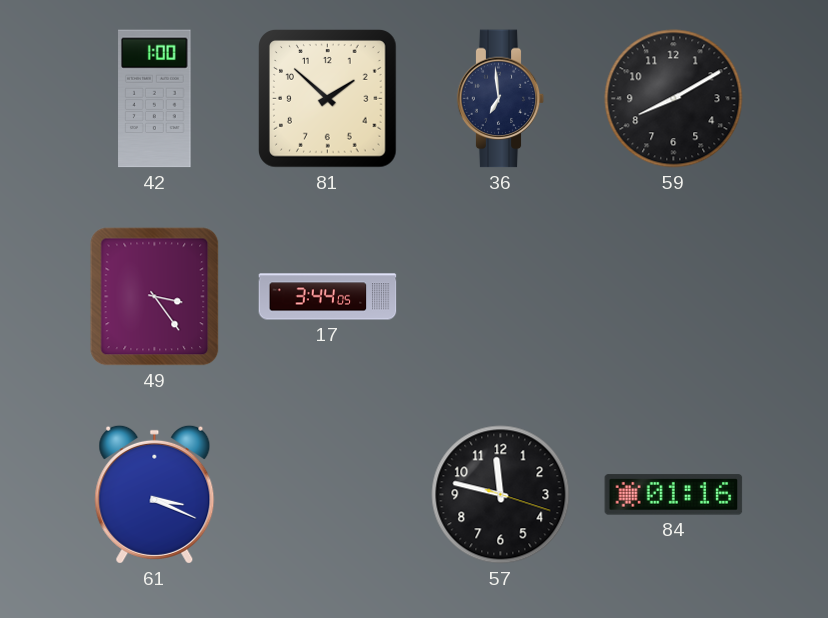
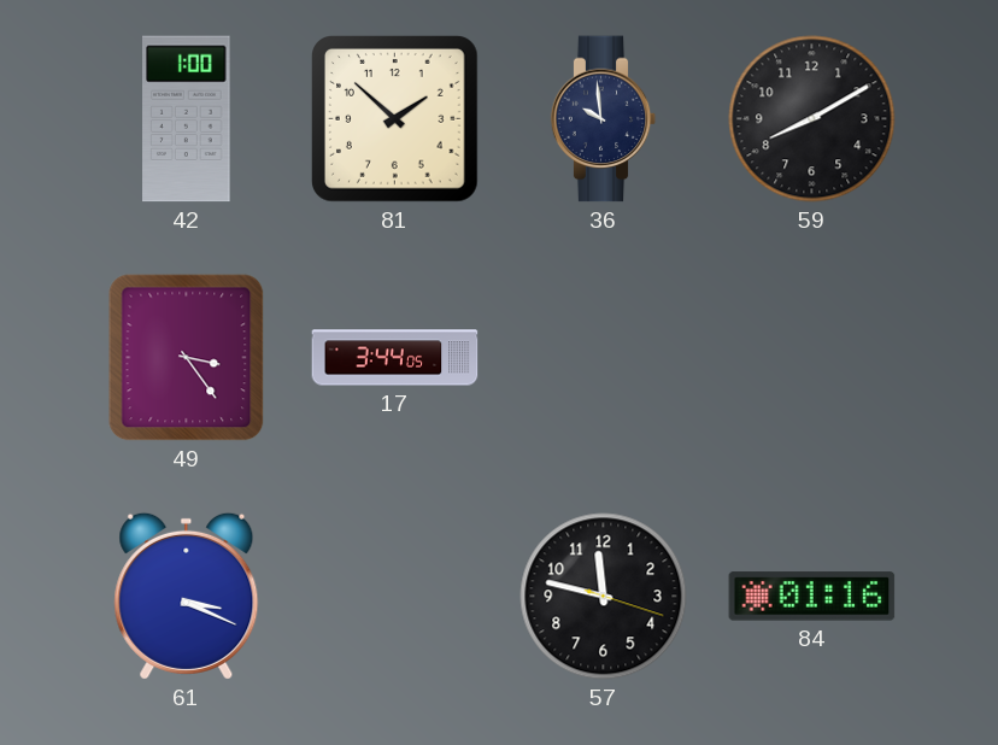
36: 6:59 -> 9:59 (604, 119)
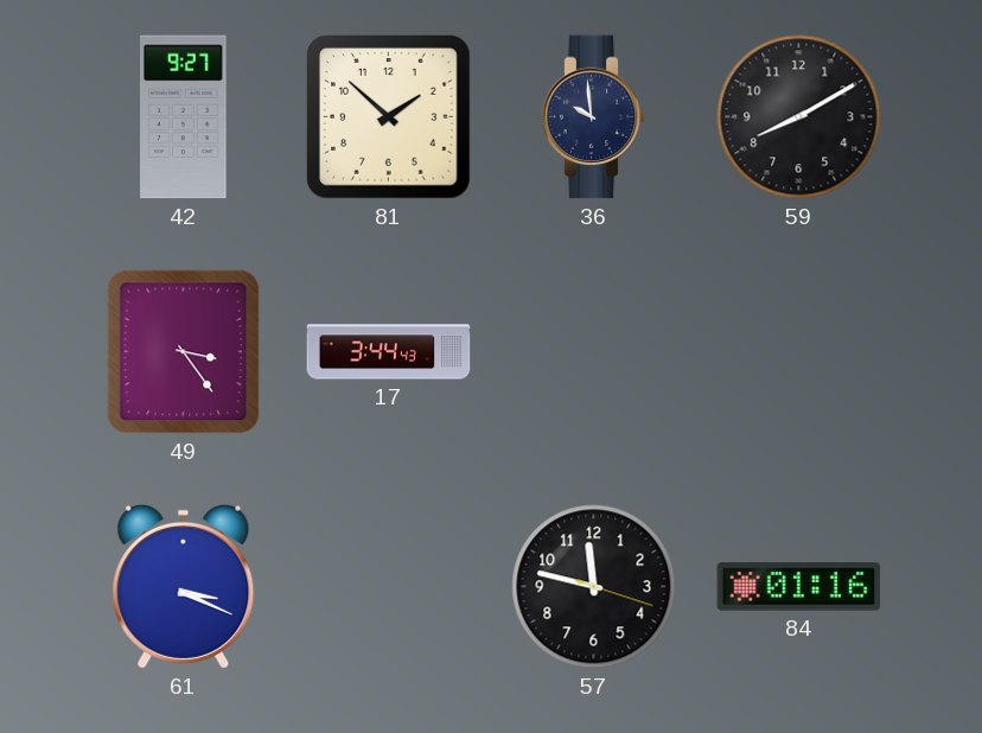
42: 1:00 -> 9:27 (184, 117)
17: 3:44:05 -> 3:44:43 (389, 352)
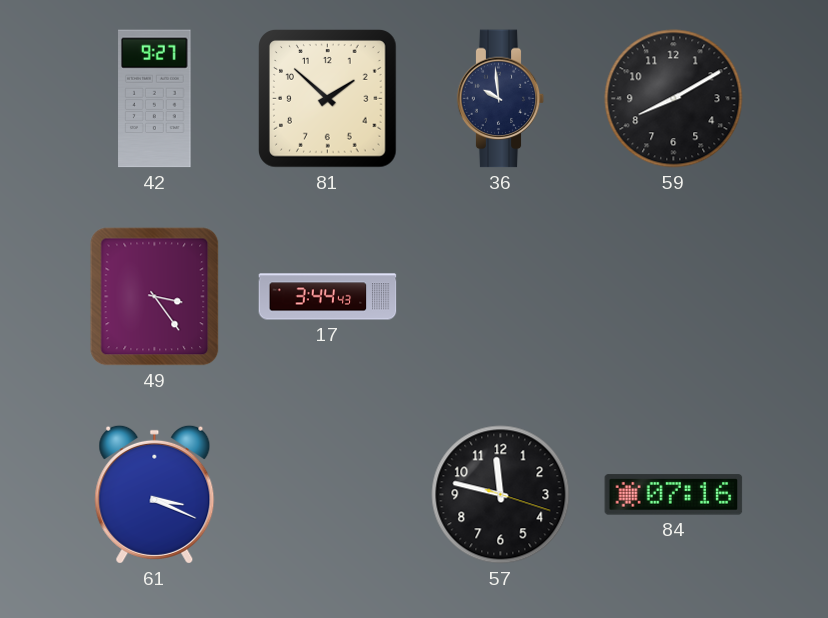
84: 01:16 -> 07:16 (674, 495)
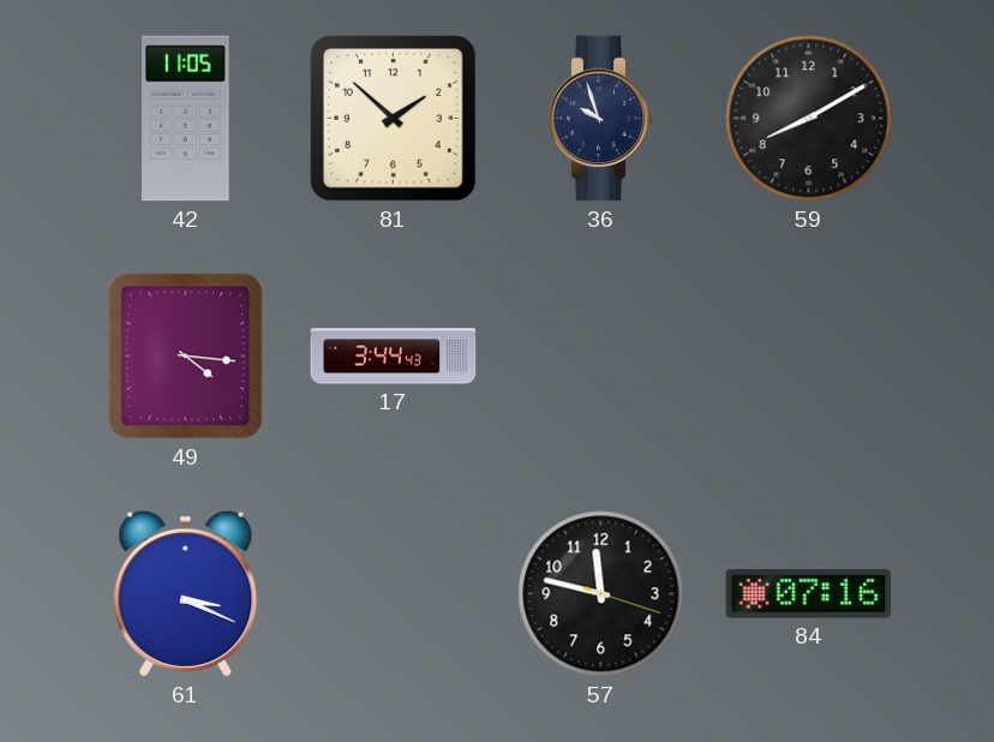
42: 9:27 -> 11:05 (186, 119)
36: 9:59 -> 9:57 (601, 119)
49: 3:24 -> 4:16 (186, 357)
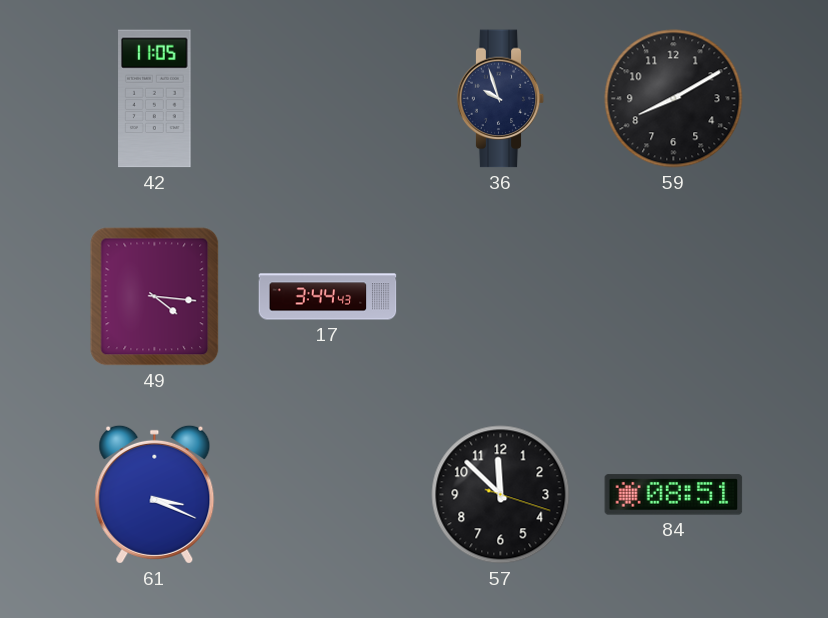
81: 1:52 -> none (394, 119)
57: 11:47 -> 11:52 (501, 495)
84: 07:16 -> 08:51 (674, 495)
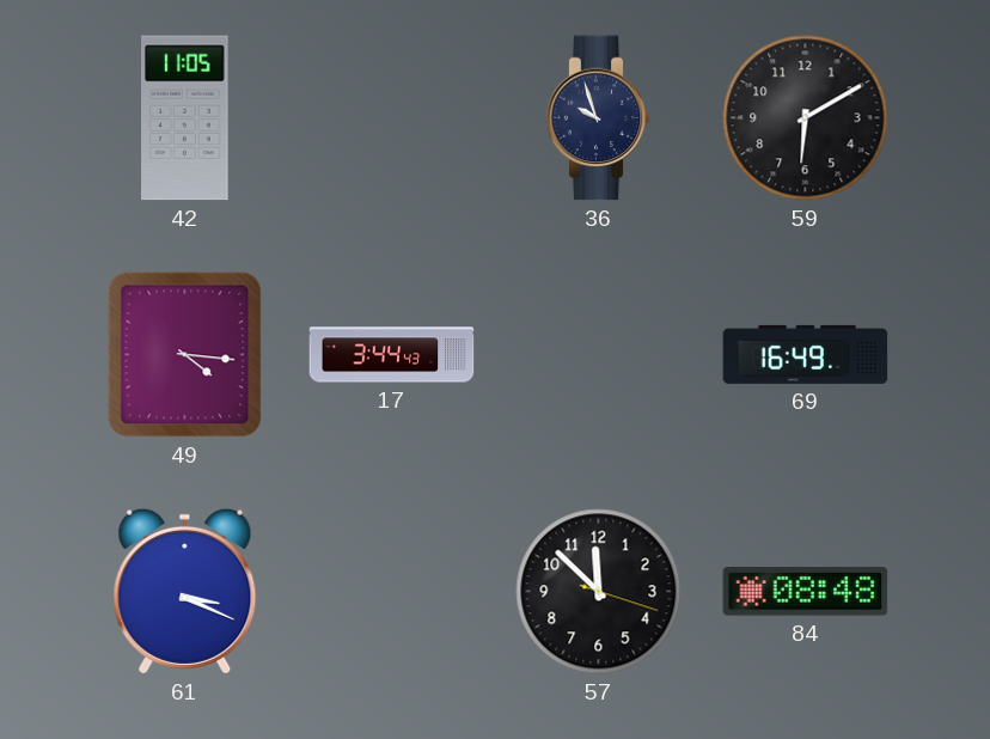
59: 8:10 -> 6:10 (806, 118)
69: none -> 16:49 (806, 354)
84: 08:51 -> 08:48 (806, 592)
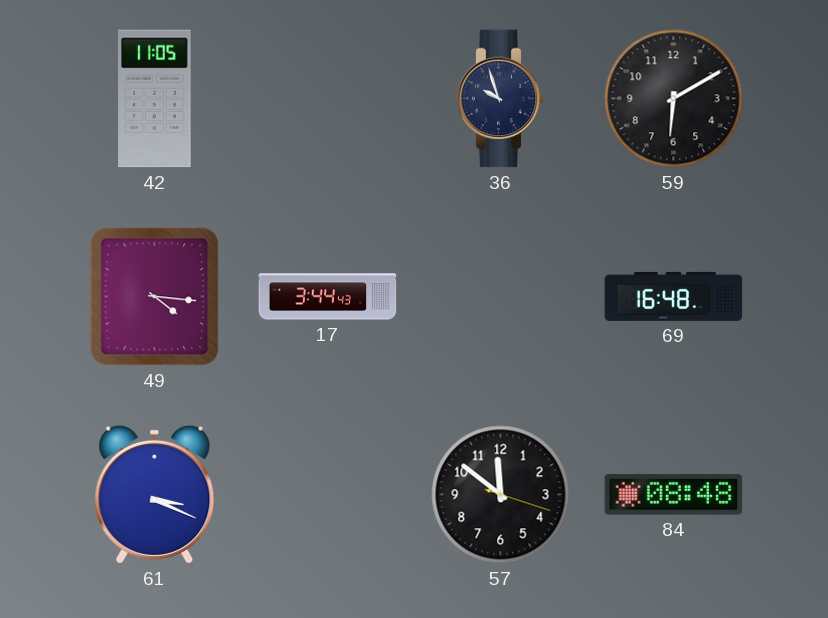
69: 16:49 -> 16:48 (674, 296)
57: 11:52 -> 11:51 (501, 495)
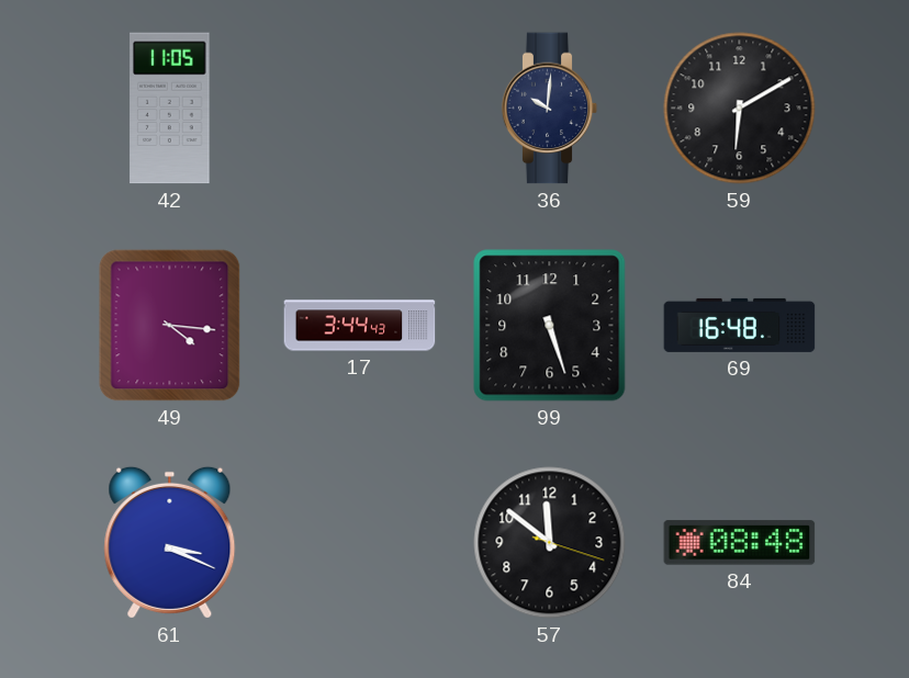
36: 9:57 -> 10:01 (550, 109)
99: none -> 5:27 (550, 326)
